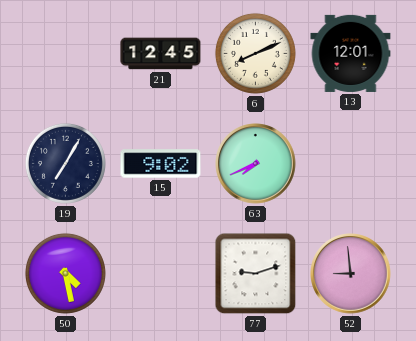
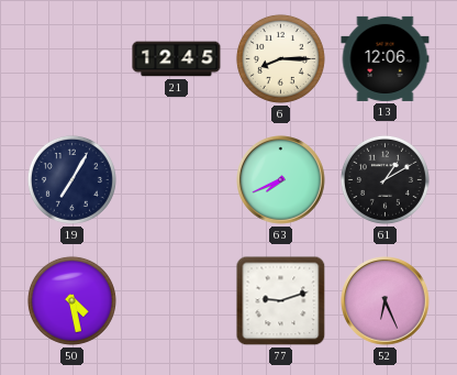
6: 8:11 -> 8:15 (280, 58)
13: 12:01 -> 12:06 (386, 58)
15: 9:02 -> none (161, 164)
61: none -> 1:10 (384, 179)
52: 8:59 -> 6:26 (386, 301)
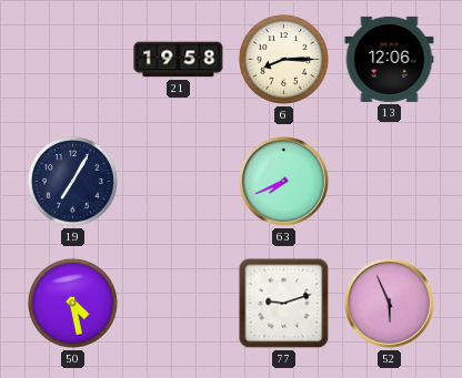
21: 12:45 -> 19:58 (179, 60)
61: 1:10 -> none (384, 179)
52: 6:26 -> 5:56 (390, 304)
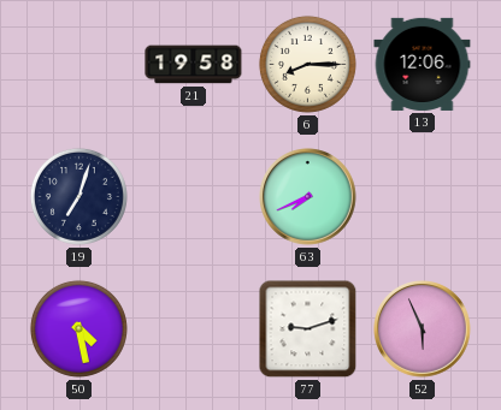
19: 7:05 -> 7:03 (78, 196)
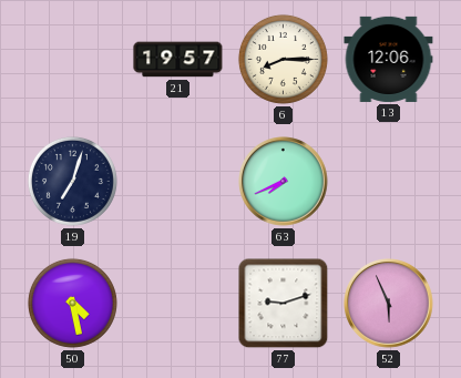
21: 19:58 -> 19:57 (178, 60)
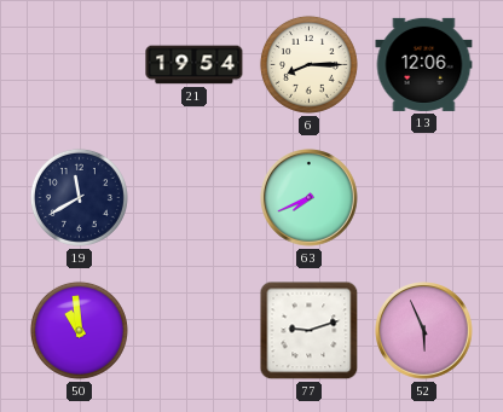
21: 19:57 -> 19:54 (195, 65)
19: 7:03 -> 11:40 (79, 197)
50: 4:28 -> 10:59 (79, 330)
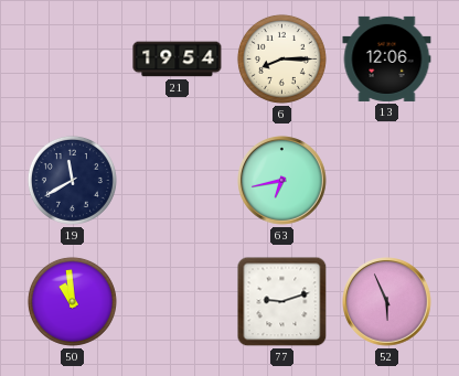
63: 7:41 -> 6:43 (282, 181)
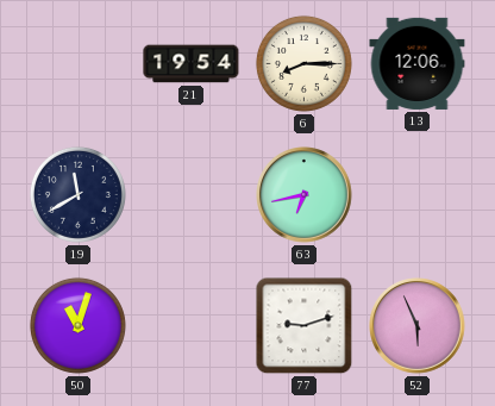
50: 10:59 -> 11:03 (77, 325)
